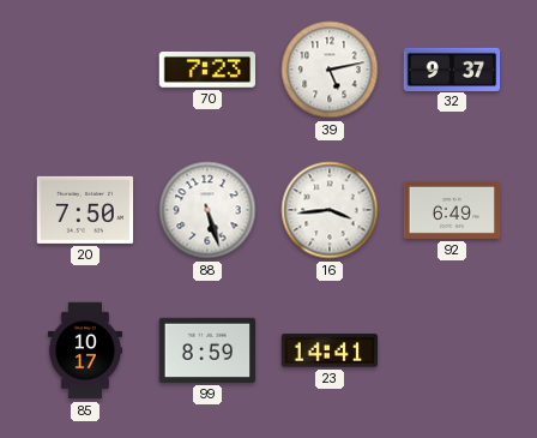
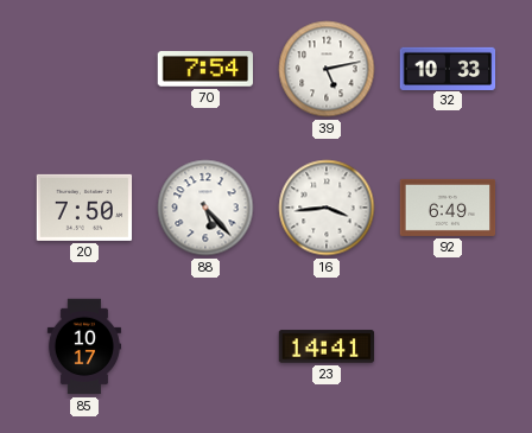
70: 7:23 -> 7:54 (204, 70)
32: 9:37 -> 10:33 (448, 68)
88: 5:27 -> 5:23 (205, 208)
99: 8:59 -> none (207, 350)
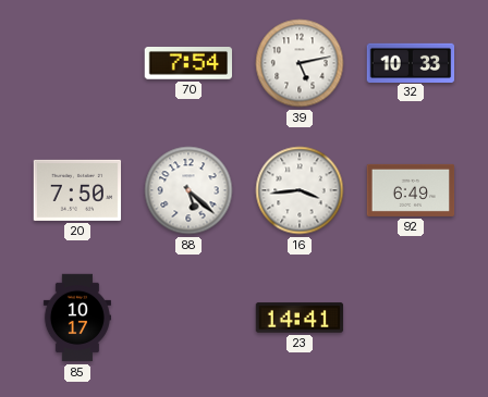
88: 5:23 -> 5:22 (188, 190)
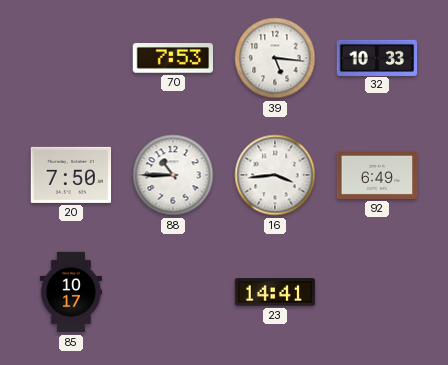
70: 7:54 -> 7:53 (172, 59)
39: 5:13 -> 5:16 (275, 58)
88: 5:22 -> 10:45 (173, 175)
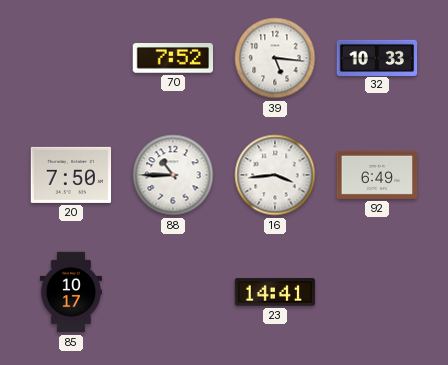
70: 7:53 -> 7:52 (172, 59)
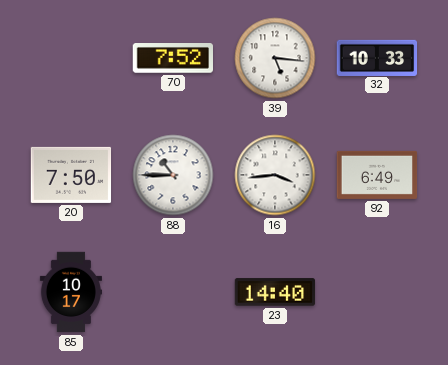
23: 14:41 -> 14:40 (275, 292)
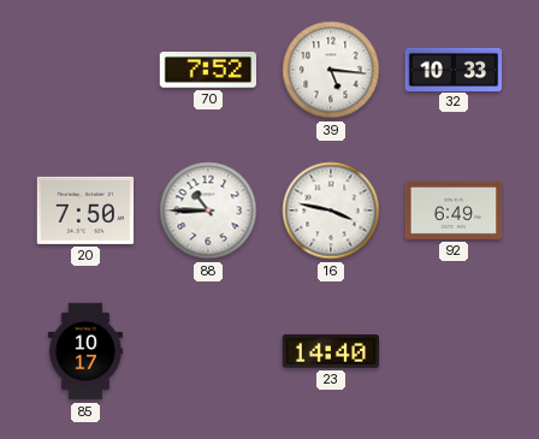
16: 3:44 -> 3:47 (331, 210)
